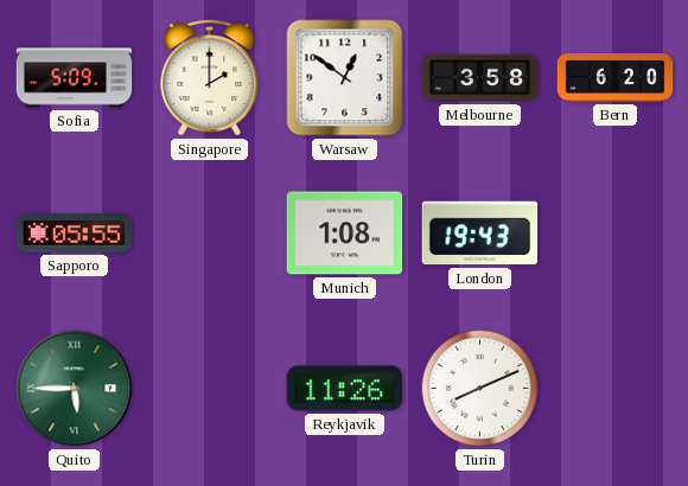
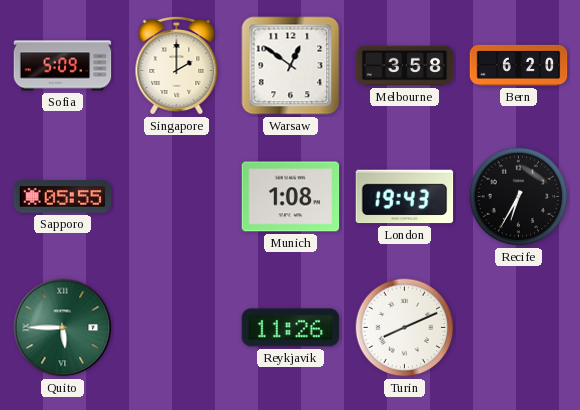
Recife: none -> 6:35 (519, 197)
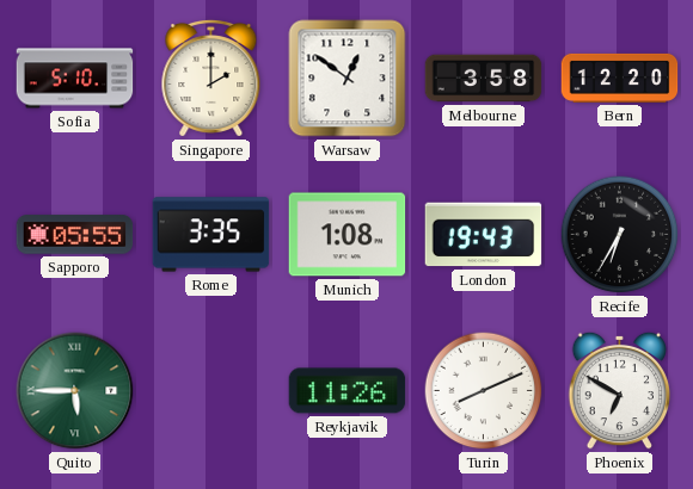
Sofia: 5:09 -> 5:10 (75, 79)
Bern: 6:20 -> 12:20 (620, 78)
Rome: none -> 3:35 (211, 235)
Phoenix: none -> 6:50 (620, 390)
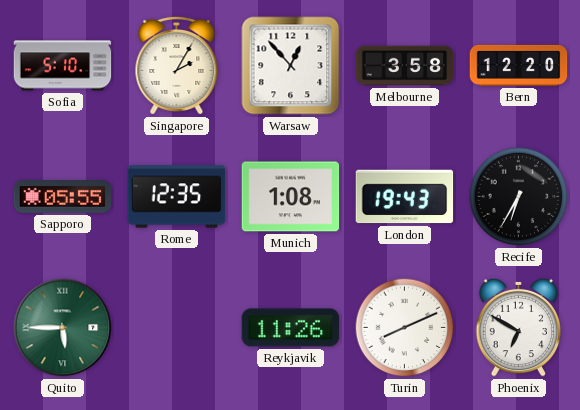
Singapore: 2:00 -> 2:05 (177, 65)
Warsaw: 12:51 -> 12:53 (291, 66)
Rome: 3:35 -> 12:35 (177, 197)
